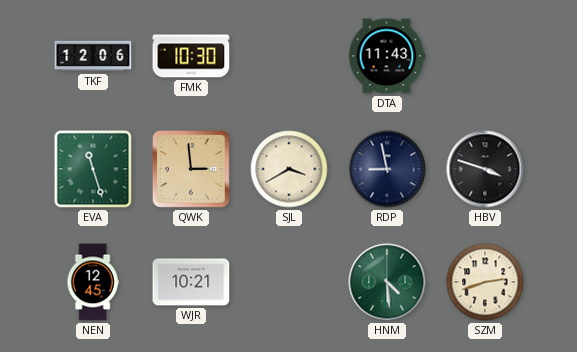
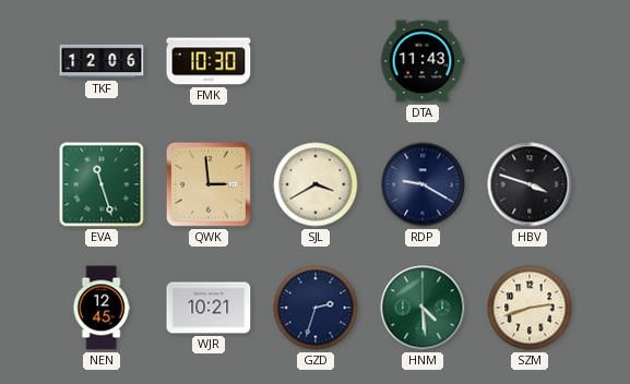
RDP: 8:58 -> 9:20 (423, 184)
GZD: none -> 2:33 (316, 308)
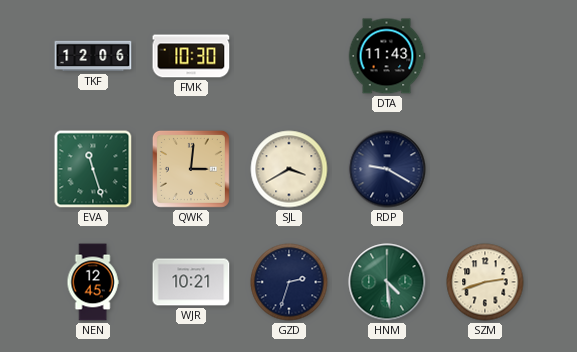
QWK: 2:59 -> 3:01 (191, 169)
HBV: 3:48 -> none (530, 184)
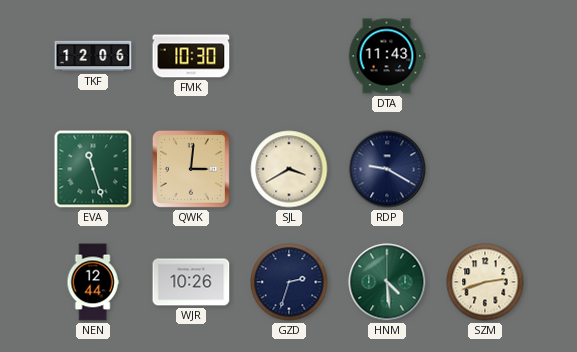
NEN: 12:45 -> 12:44 (93, 282)
WJR: 10:21 -> 10:26 (191, 282)
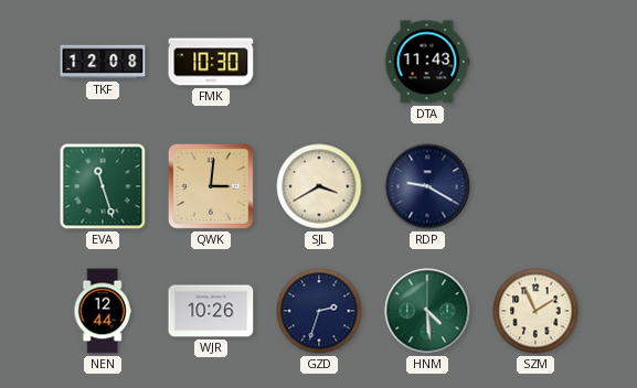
TKF: 12:06 -> 12:08 (103, 62)
SZM: 2:42 -> 1:56 (535, 311)
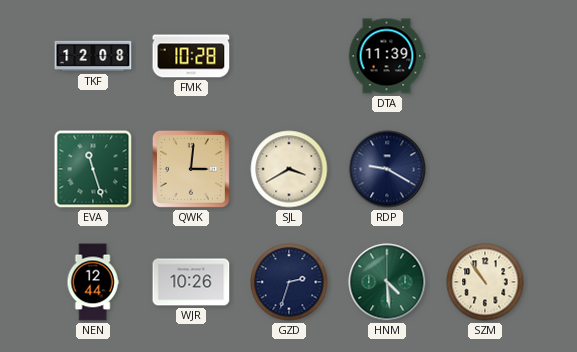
FMK: 10:30 -> 10:28 (191, 56)
DTA: 11:43 -> 11:39 (387, 56)
SZM: 1:56 -> 10:54 (485, 282)
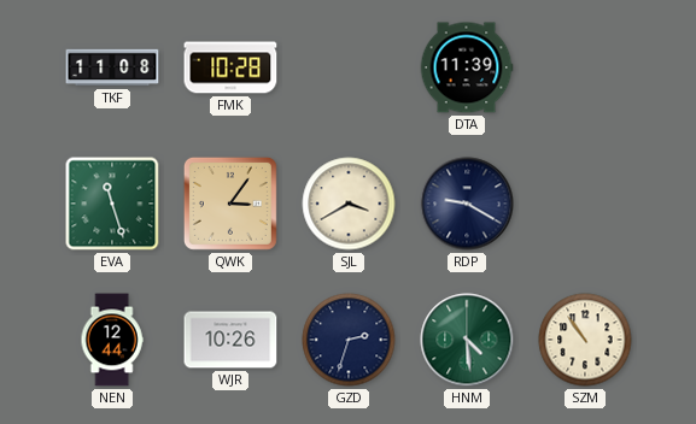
TKF: 12:08 -> 11:08 (112, 67)
QWK: 3:01 -> 3:06 (230, 204)
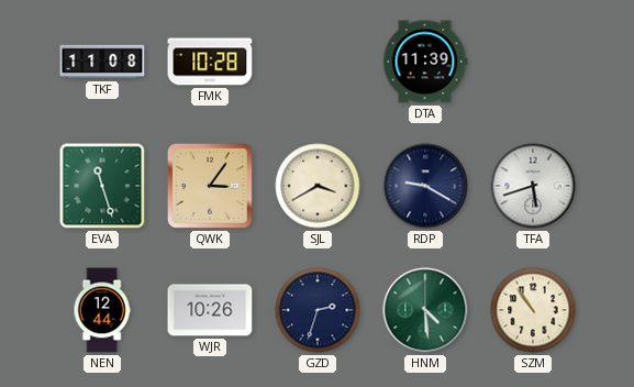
TFA: none -> 5:42 (533, 186)
